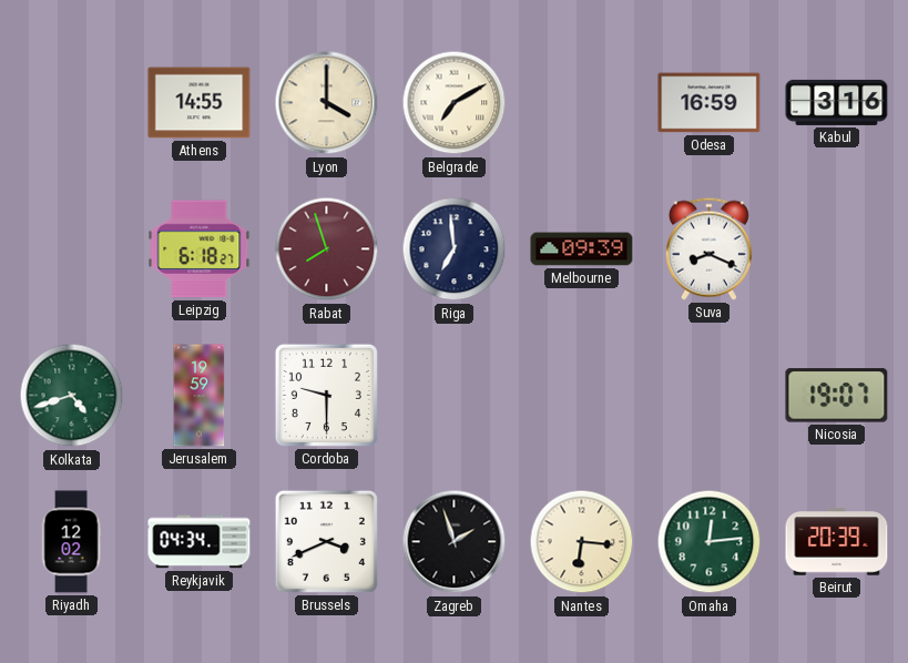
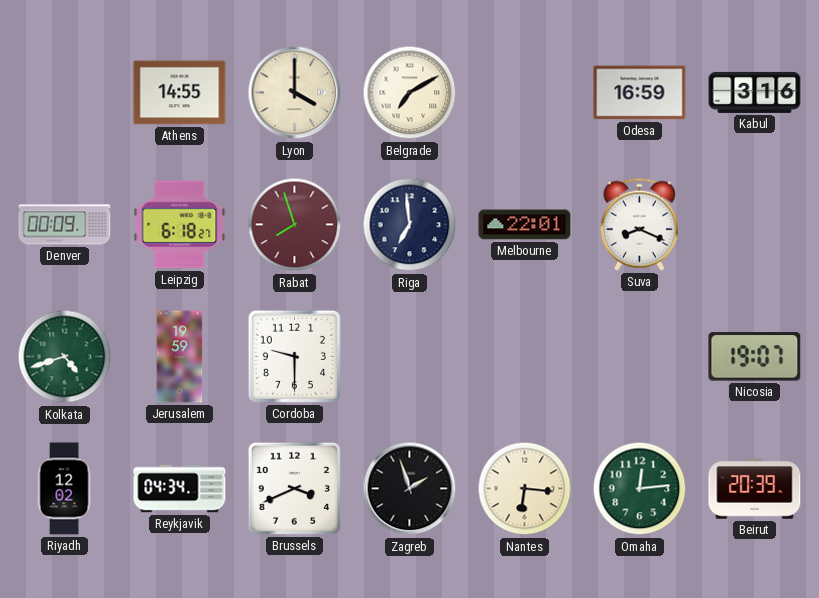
Denver: none -> 00:09 (65, 225)
Melbourne: 09:39 -> 22:01 (525, 225)
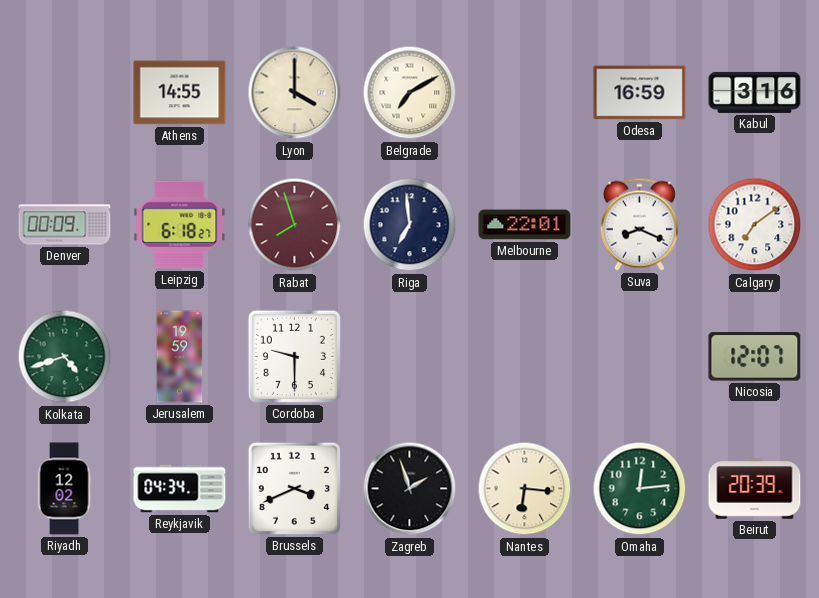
Calgary: none -> 7:09 (755, 225)
Nicosia: 19:07 -> 12:07 (755, 357)
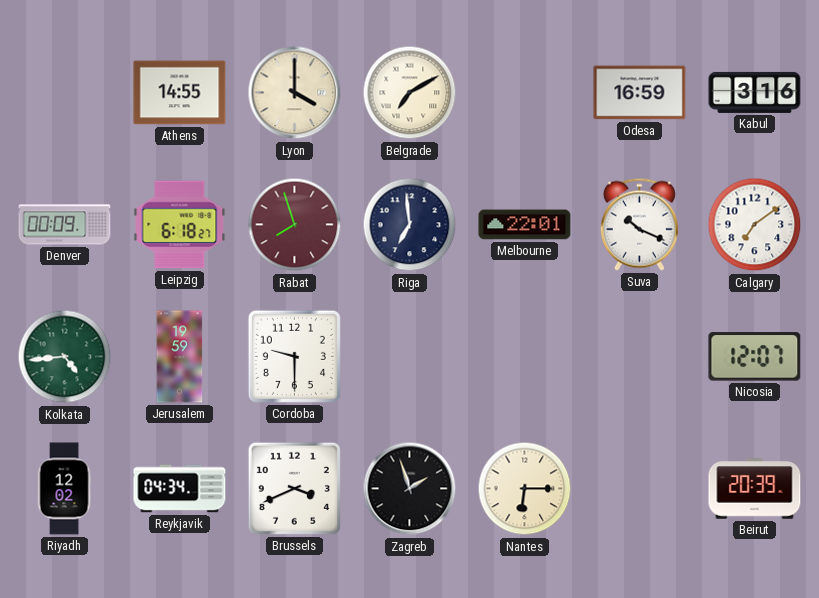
Suva: 8:19 -> 10:19 (639, 224)
Kolkata: 4:42 -> 4:44 (65, 357)
Nantes: 6:16 -> 6:15 (525, 489)
Omaha: 12:14 -> none (640, 489)
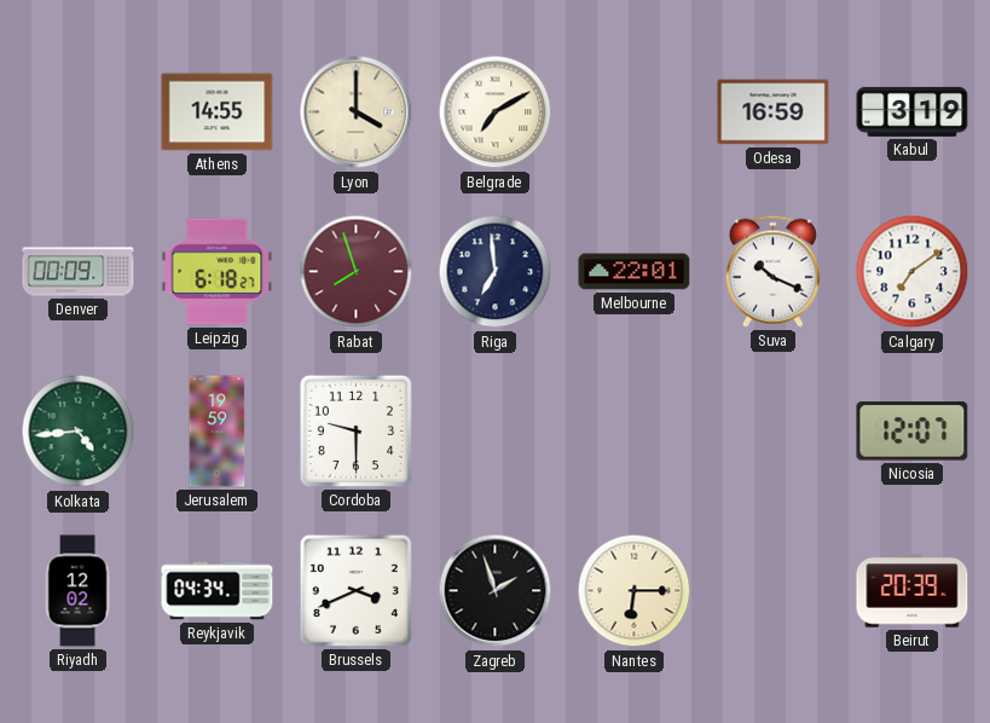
Kabul: 3:16 -> 3:19 (913, 111)
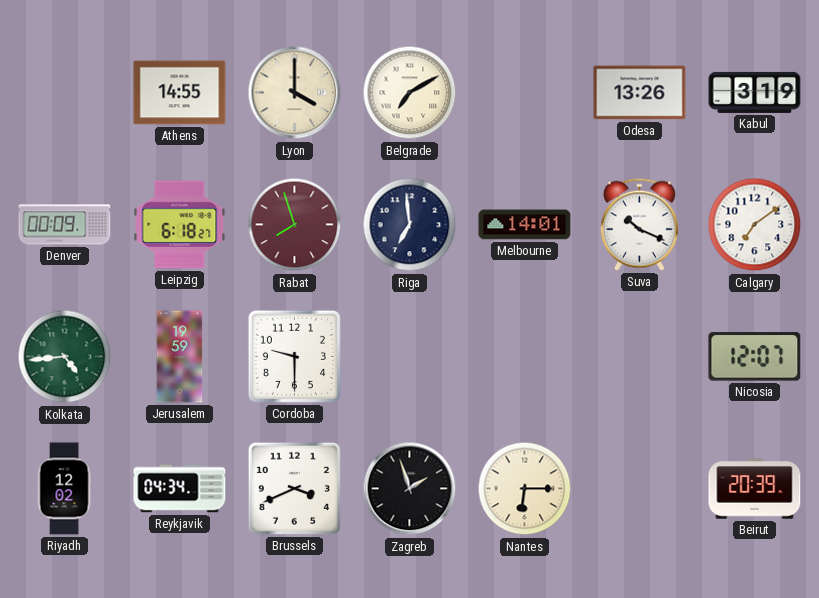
Odesa: 16:59 -> 13:26 (640, 93)
Melbourne: 22:01 -> 14:01 (525, 225)
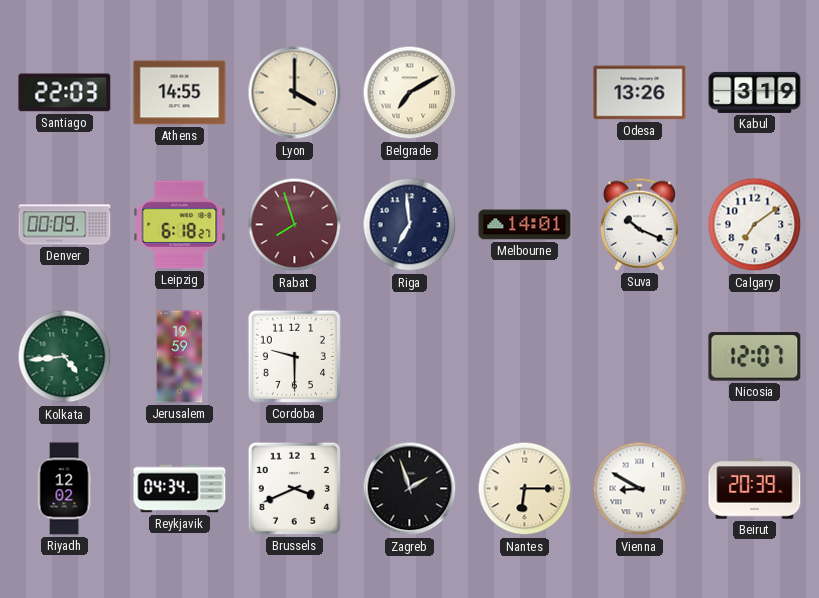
Santiago: none -> 22:03 (65, 93)
Vienna: none -> 8:50 (640, 489)
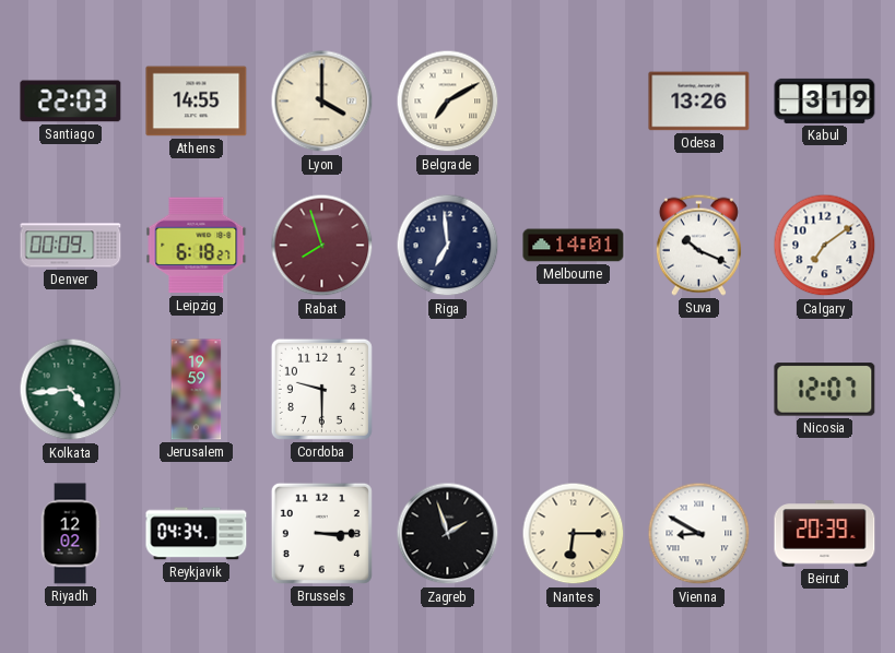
Brussels: 3:41 -> 3:15 (321, 533)
